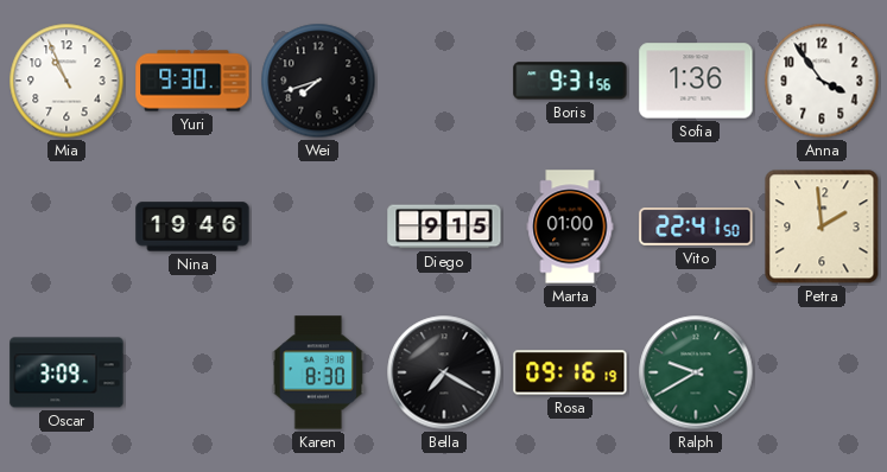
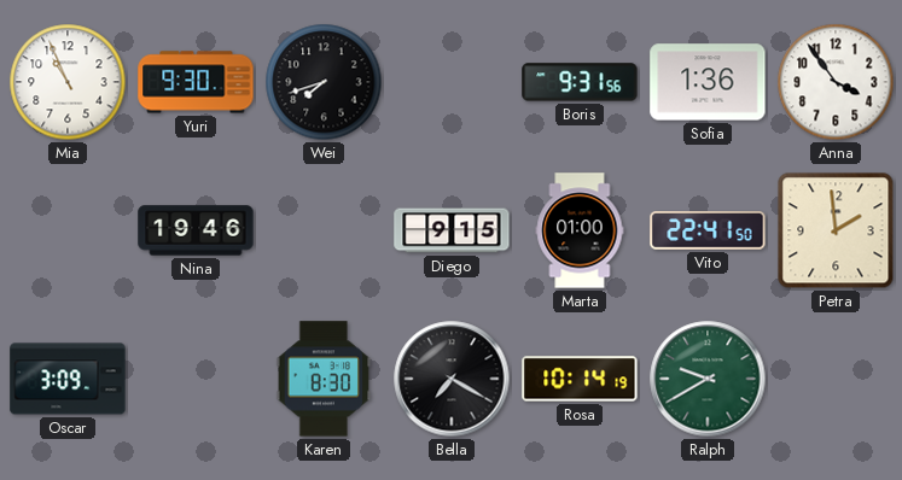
Rosa: 09:16 -> 10:14 (580, 379)
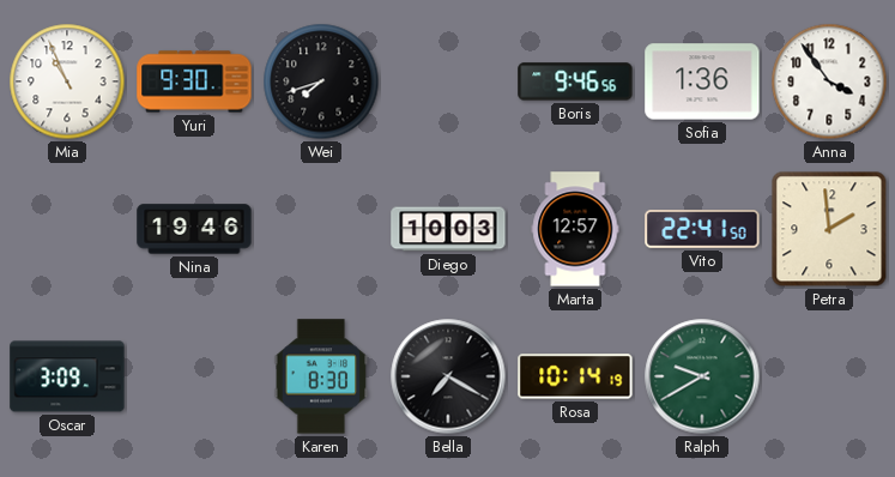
Boris: 9:31 -> 9:46 (575, 81)
Diego: 9:15 -> 10:03 (448, 229)
Marta: 01:00 -> 12:57 (575, 229)
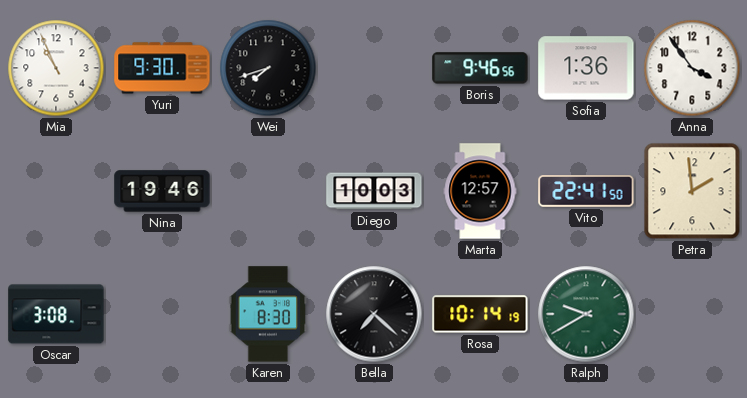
Oscar: 3:09 -> 3:08 (56, 314)
Bella: 7:20 -> 7:22 (374, 314)
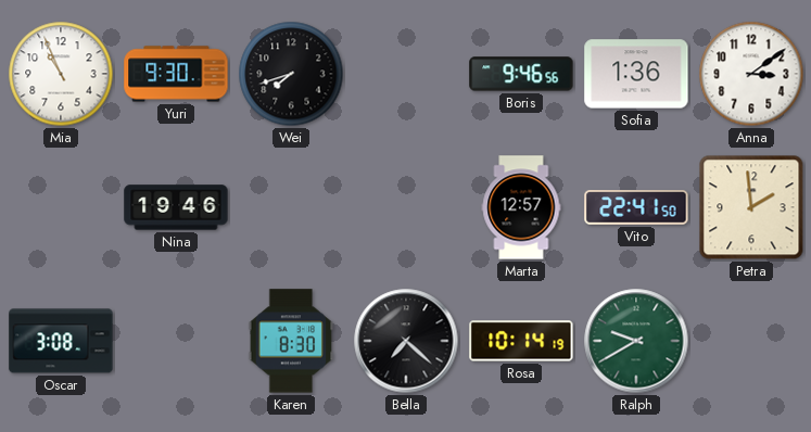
Anna: 3:54 -> 3:09 (751, 74)
Diego: 10:03 -> none (374, 191)
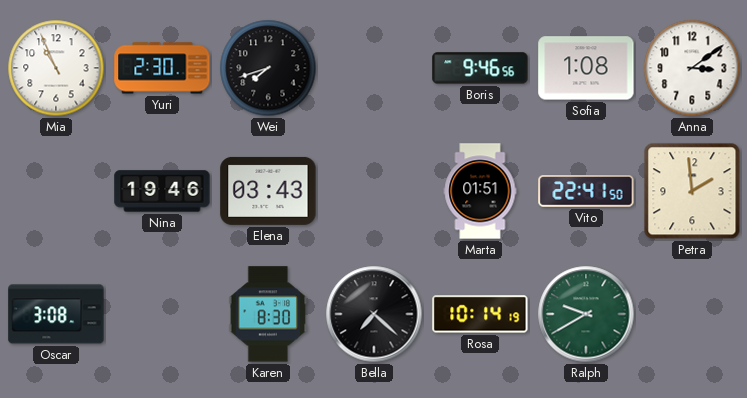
Yuri: 9:30 -> 2:30 (162, 68)
Sofia: 1:36 -> 1:08 (586, 68)
Elena: none -> 03:43 (268, 191)
Marta: 12:57 -> 01:51 (480, 191)
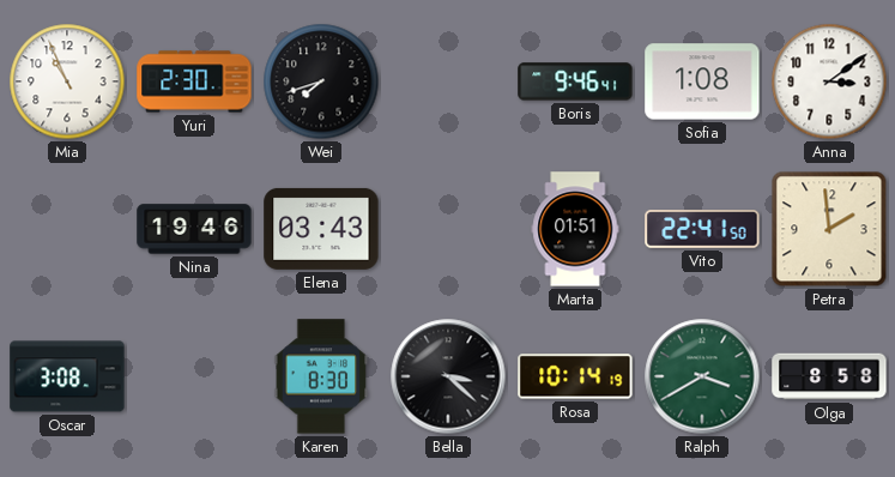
Boris: 9:46:56 -> 9:46:41 (575, 81)
Bella: 7:22 -> 3:22 (448, 376)
Ralph: 9:40 -> 3:40 (702, 376)
Olga: none -> 8:58 (829, 376)
